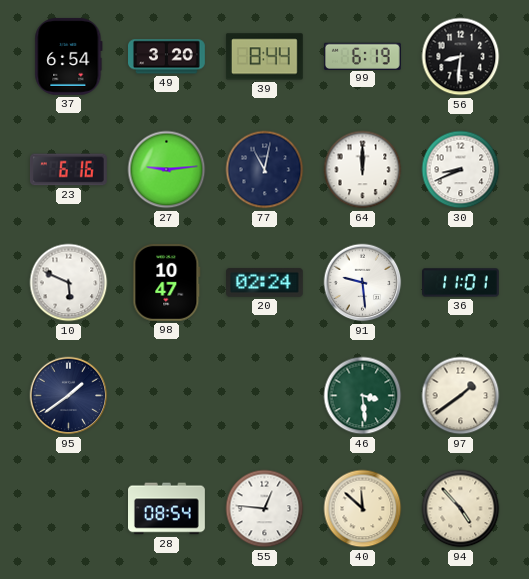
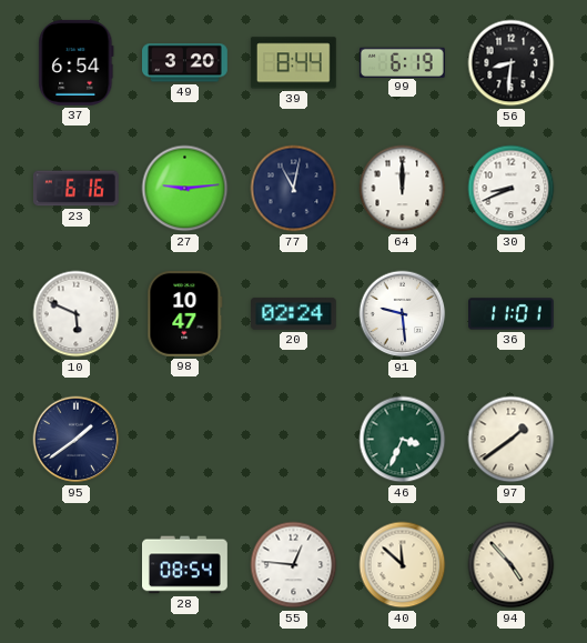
46: 3:29 -> 3:34 (403, 440)
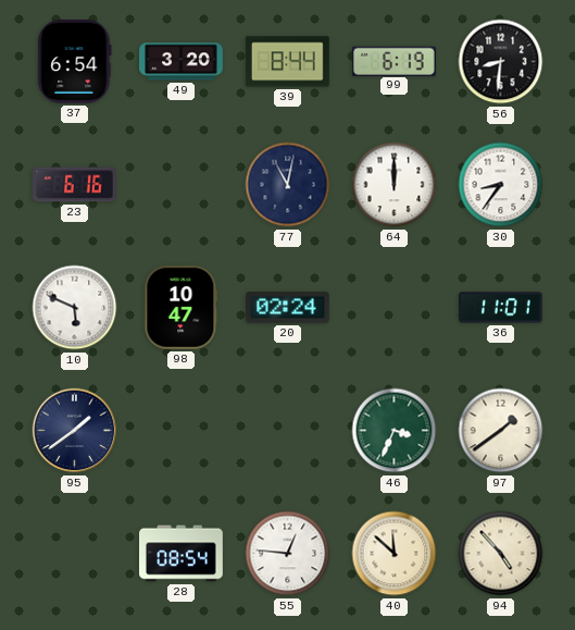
27: 9:14 -> none (185, 189)
30: 8:41 -> 8:36 (501, 185)
91: 9:29 -> none (403, 314)
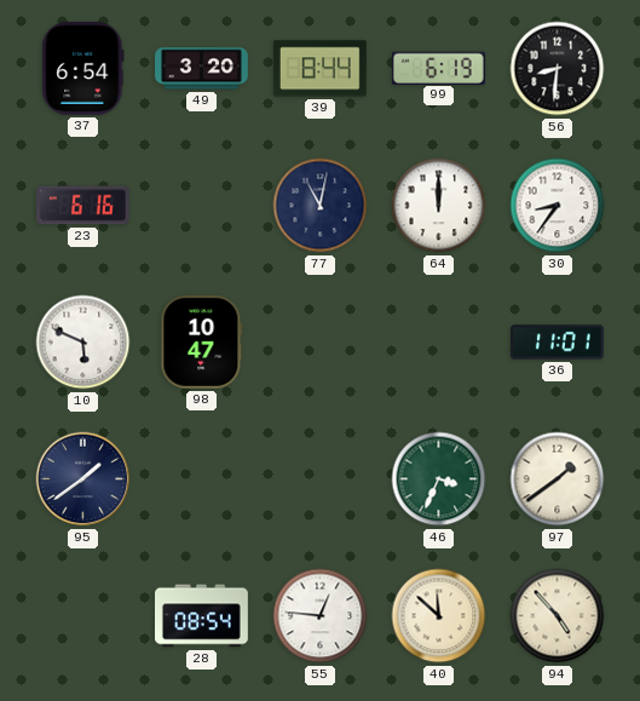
20: 02:24 -> none (288, 308)
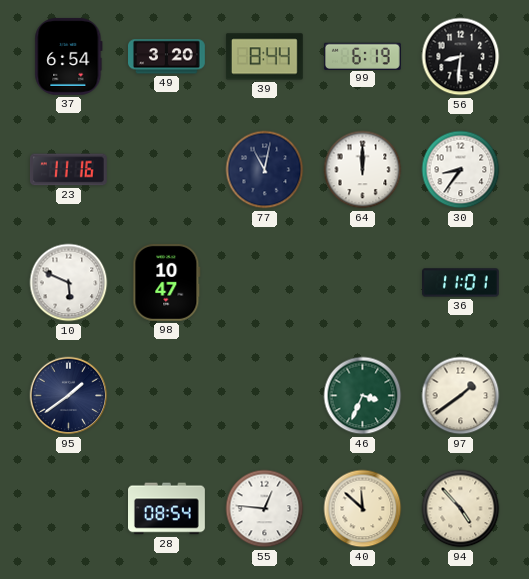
23: 6:16 -> 11:16 (69, 170)
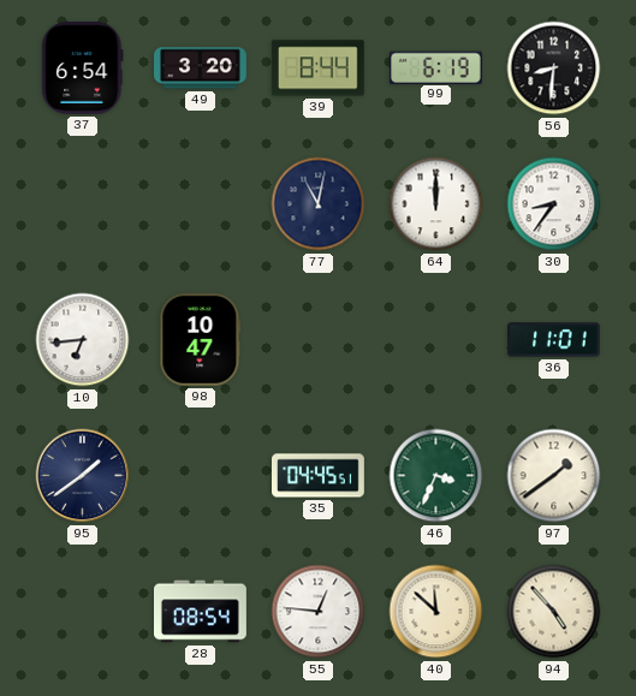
23: 11:16 -> none (69, 170)
10: 5:49 -> 6:44 (83, 340)
35: none -> 04:45 (319, 476)
